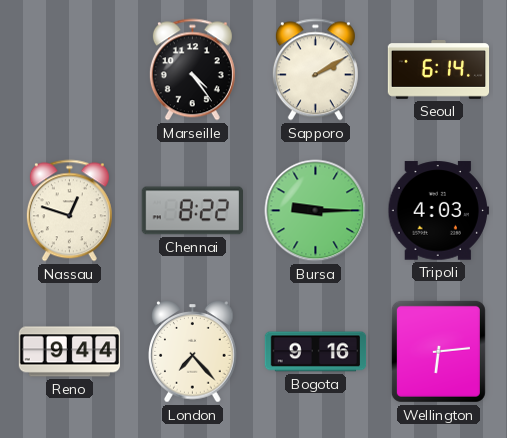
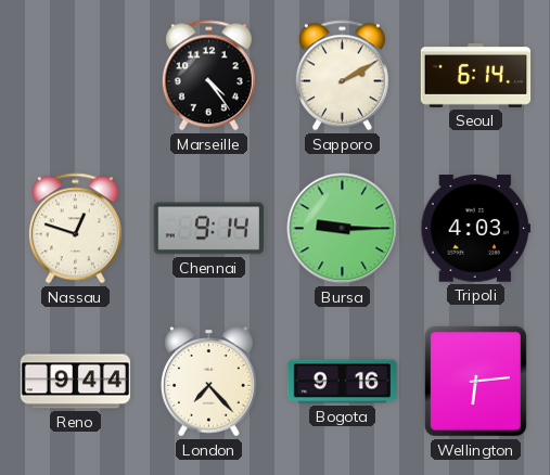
Chennai: 8:22 -> 9:14 (208, 229)
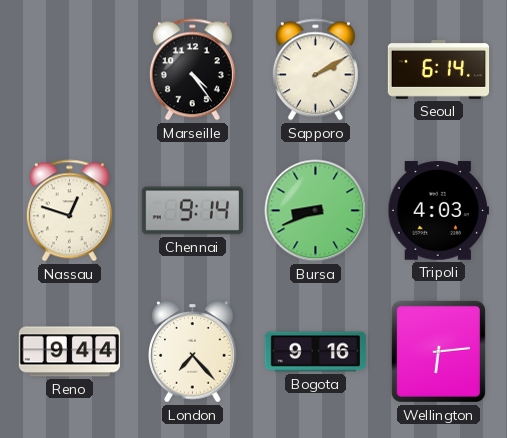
Bursa: 9:15 -> 8:41 (316, 211)
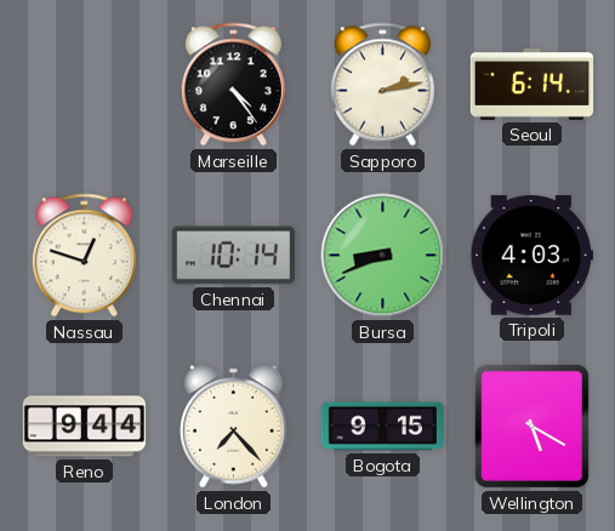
Sapporo: 2:10 -> 2:13 (382, 85)
Chennai: 9:14 -> 10:14 (233, 256)
Bogota: 9:16 -> 9:15 (383, 427)
Wellington: 6:14 -> 5:20 (531, 426)
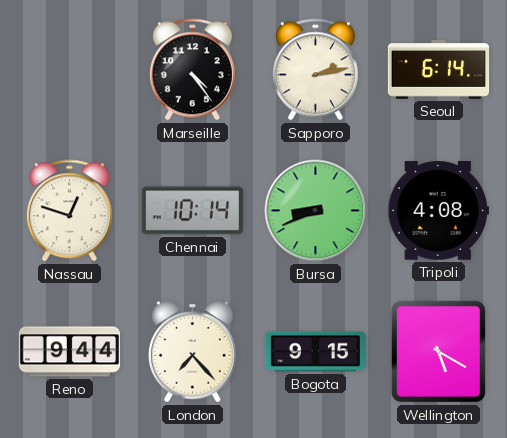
Tripoli: 4:03 -> 4:08 (438, 211)
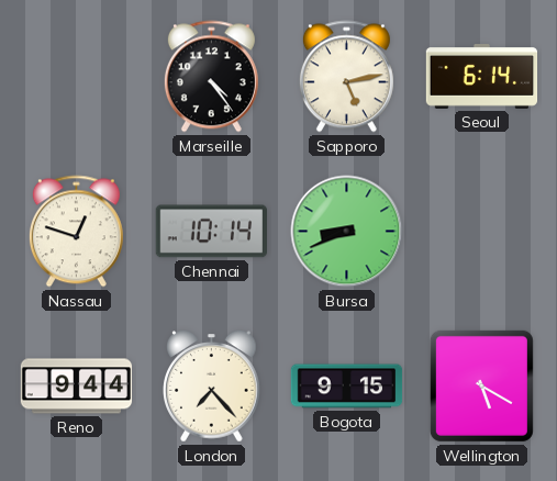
Sapporo: 2:13 -> 5:13 (346, 77)
Tripoli: 4:08 -> none (438, 211)
